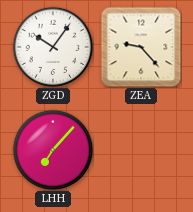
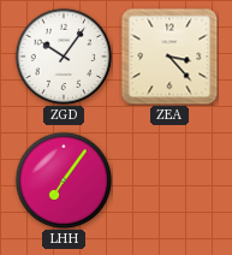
ZEA: 9:23 -> 3:23 (169, 57)
LHH: 7:07 -> 7:06 (64, 180)
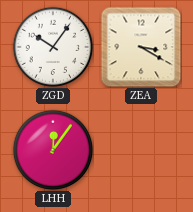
ZEA: 3:23 -> 3:20 (141, 47)
LHH: 7:06 -> 12:06 (53, 150)
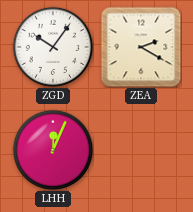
ZEA: 3:20 -> 2:20 (141, 47)
LHH: 12:06 -> 12:04 (53, 150)
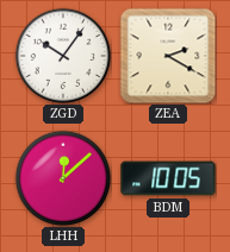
LHH: 12:04 -> 12:08 (63, 178)
BDM: none -> 10:05 (168, 178)
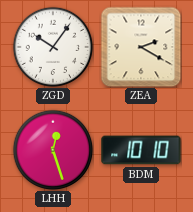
LHH: 12:08 -> 12:27 (53, 150)
BDM: 10:05 -> 10:10 (141, 150)
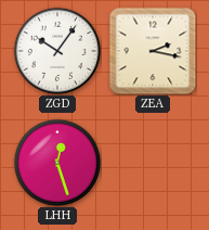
ZEA: 2:20 -> 2:17 (153, 51)
BDM: 10:10 -> none (141, 150)
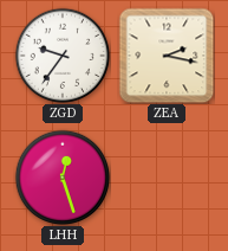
ZGD: 10:06 -> 9:36 (63, 56)
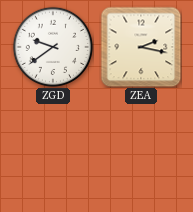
ZGD: 9:36 -> 9:39 (53, 47)
LHH: 12:27 -> none (63, 178)
